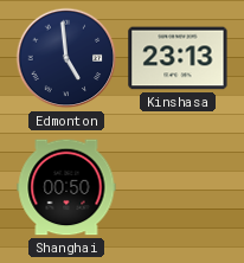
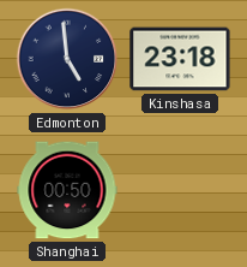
Kinshasa: 23:13 -> 23:18 (180, 59)
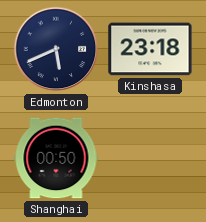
Edmonton: 4:59 -> 5:41 (56, 49)
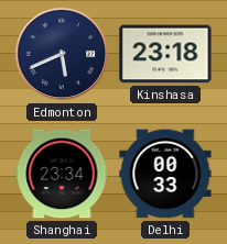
Shanghai: 00:50 -> 23:34 (62, 174)
Delhi: none -> 00:33 (165, 174)
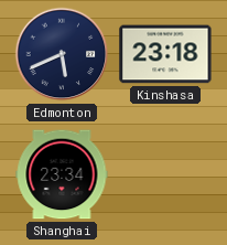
Delhi: 00:33 -> none (165, 174)
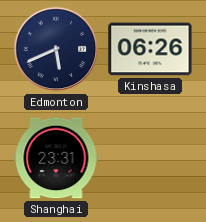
Kinshasa: 23:18 -> 06:26 (150, 49)
Shanghai: 23:34 -> 23:31 (56, 158)
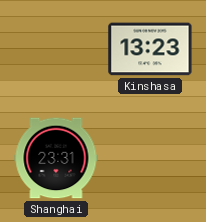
Edmonton: 5:41 -> none (56, 49)
Kinshasa: 06:26 -> 13:23 (150, 49)
